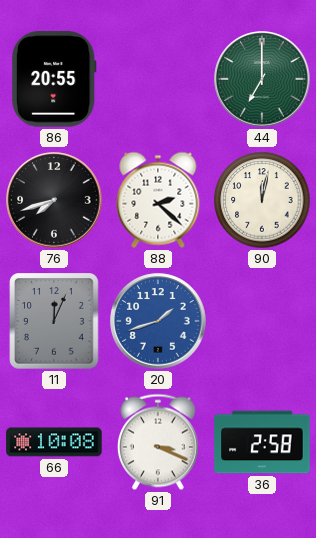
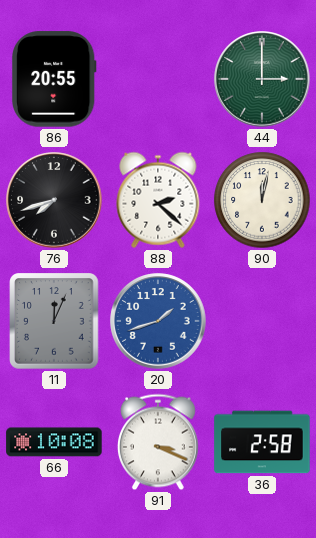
44: 7:00 -> 3:00 (262, 79)
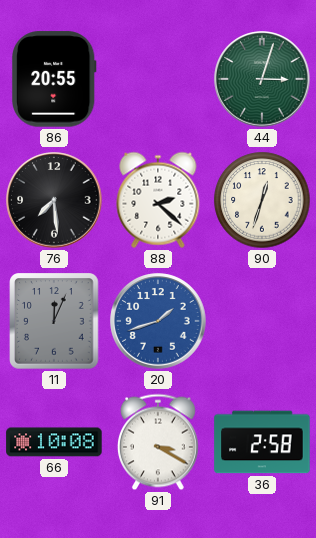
44: 3:00 -> 3:03 (262, 79)
76: 7:42 -> 7:29 (54, 200)
90: 12:02 -> 12:33 (262, 200)
91: 3:19 -> 3:20 (158, 442)
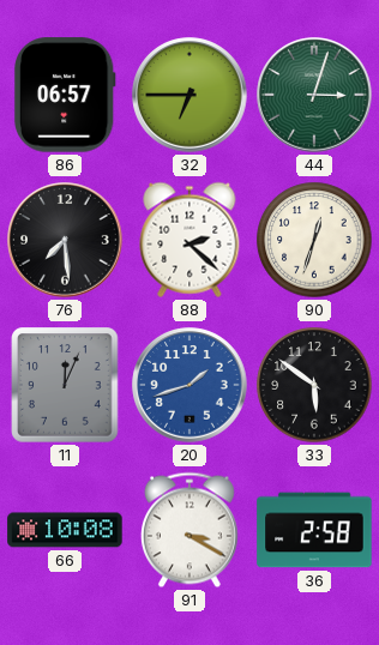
86: 20:55 -> 06:57 (65, 95)
32: none -> 6:45 (189, 95)
33: none -> 5:51 (314, 385)
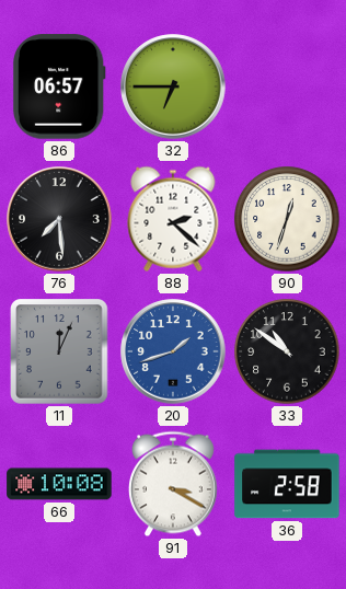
44: 3:03 -> none (314, 95)
33: 5:51 -> 10:51 (287, 351)
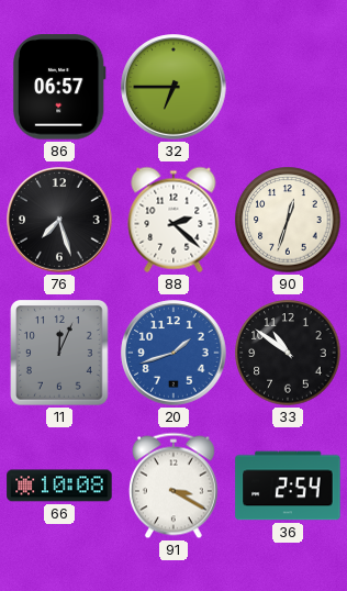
76: 7:29 -> 7:27 (59, 220)
36: 2:58 -> 2:54 (288, 486)
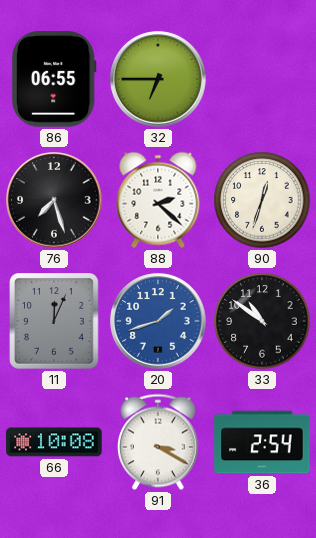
86: 06:57 -> 06:55 (54, 79)
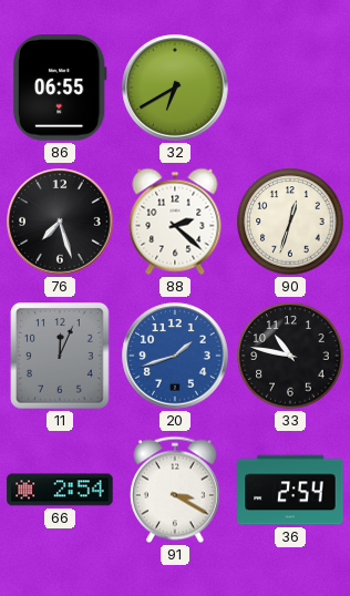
32: 6:45 -> 6:40 (175, 88)
33: 10:51 -> 10:47 (290, 356)
66: 10:08 -> 2:54 (60, 490)
